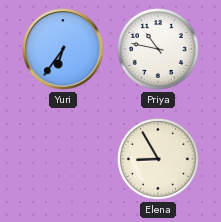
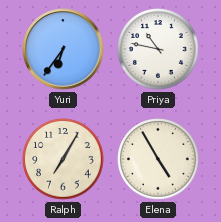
Ralph: none -> 7:05 (63, 159)
Elena: 8:55 -> 4:55 (158, 159)
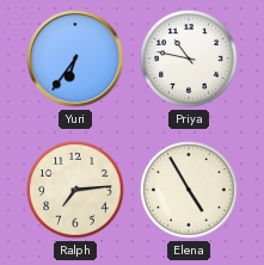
Ralph: 7:05 -> 7:14 (75, 190)
